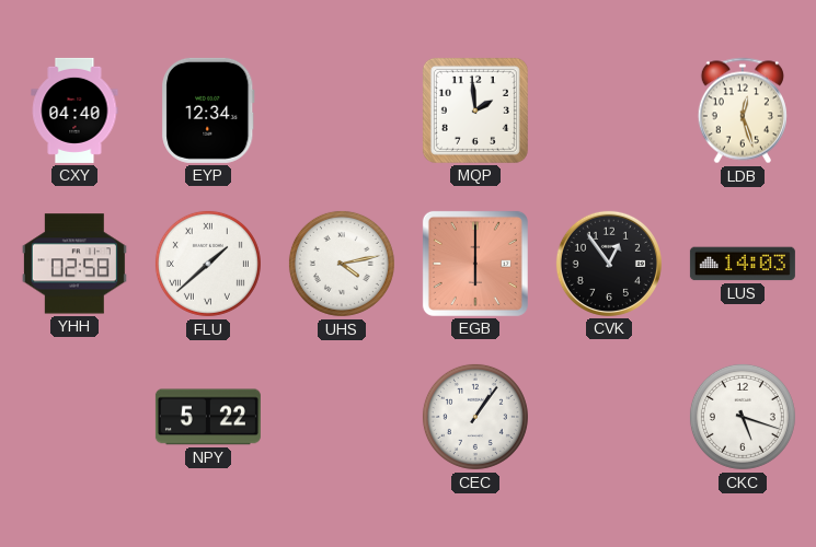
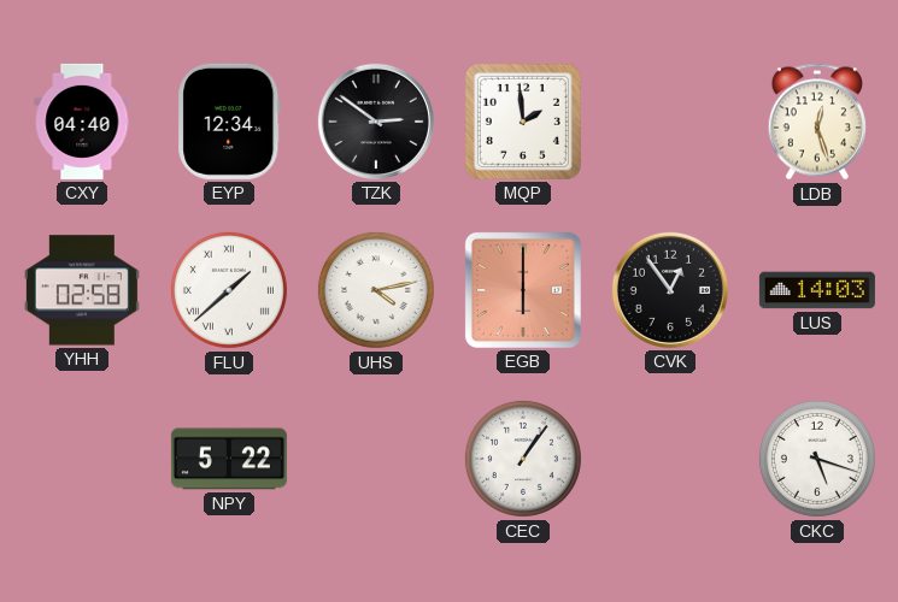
TZK: none -> 2:51 (376, 122)
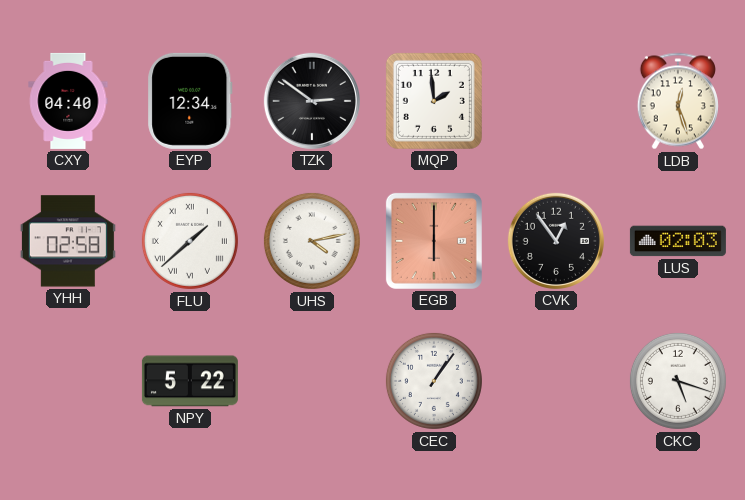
LUS: 14:03 -> 02:03 (678, 241)
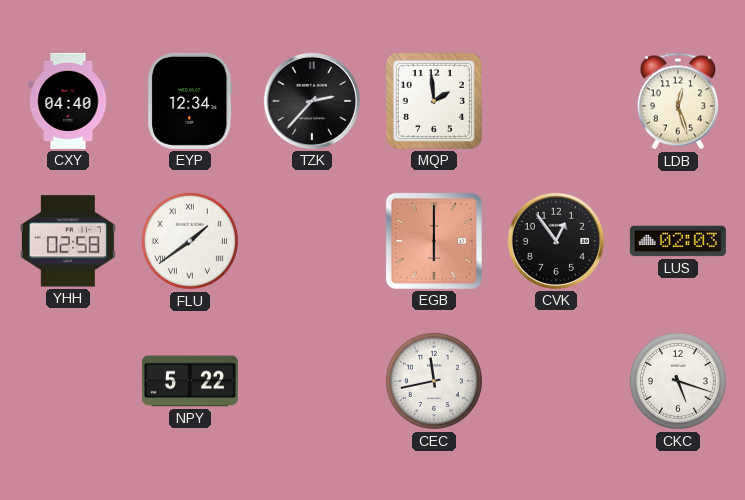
TZK: 2:51 -> 2:37 (312, 101)
FLU: 1:38 -> 1:39 (190, 241)
UHS: 4:13 -> none (312, 241)
CEC: 1:06 -> 11:43 (434, 381)
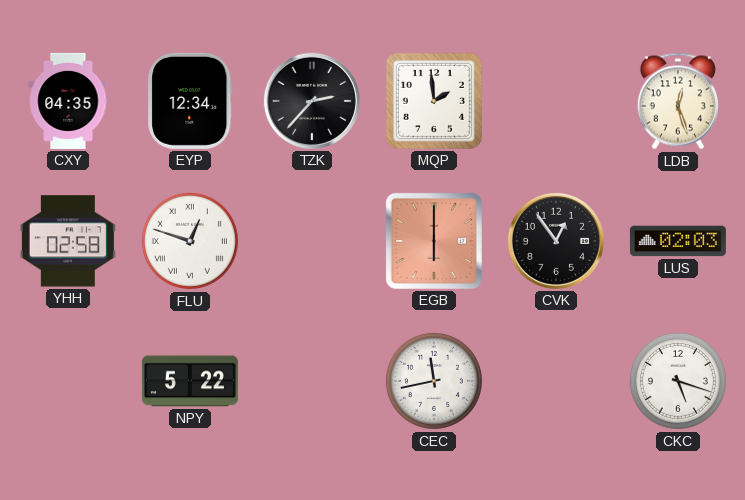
CXY: 04:40 -> 04:35 (68, 101)
FLU: 1:39 -> 12:48 (190, 241)
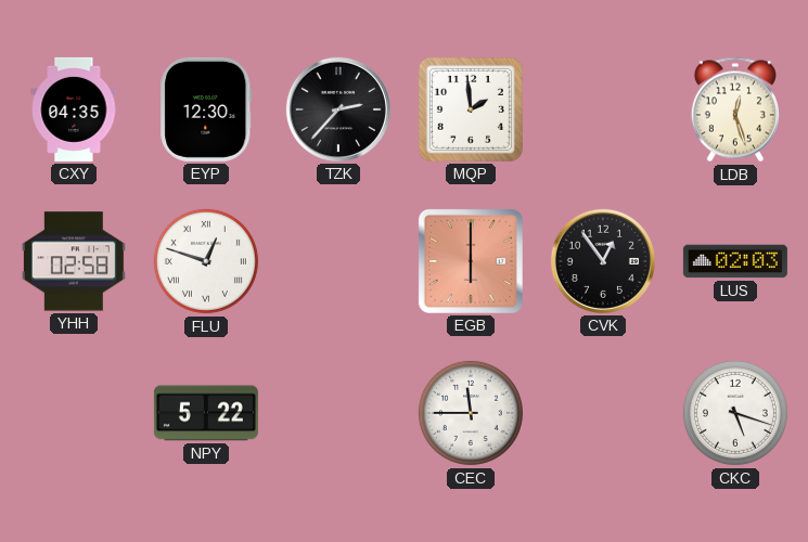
EYP: 12:34 -> 12:30 (206, 109)
CEC: 11:43 -> 11:45 (471, 413)
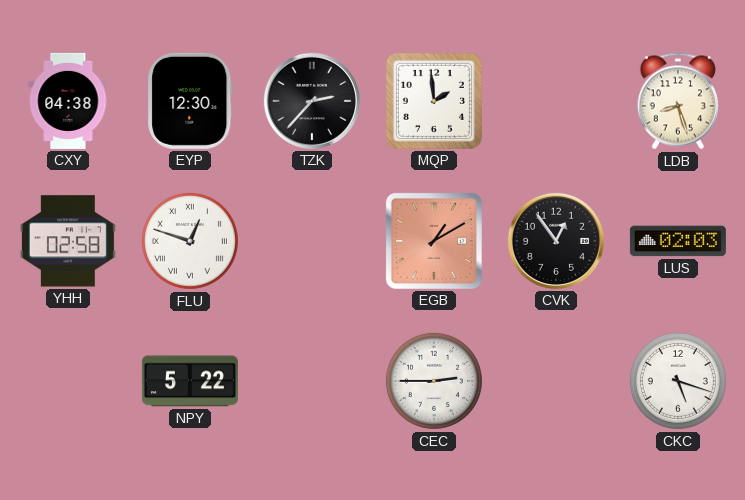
CXY: 04:35 -> 04:38 (68, 101)
LDB: 12:27 -> 8:27 (678, 101)
EGB: 6:00 -> 1:10 (434, 241)
CEC: 11:45 -> 2:45 (434, 381)
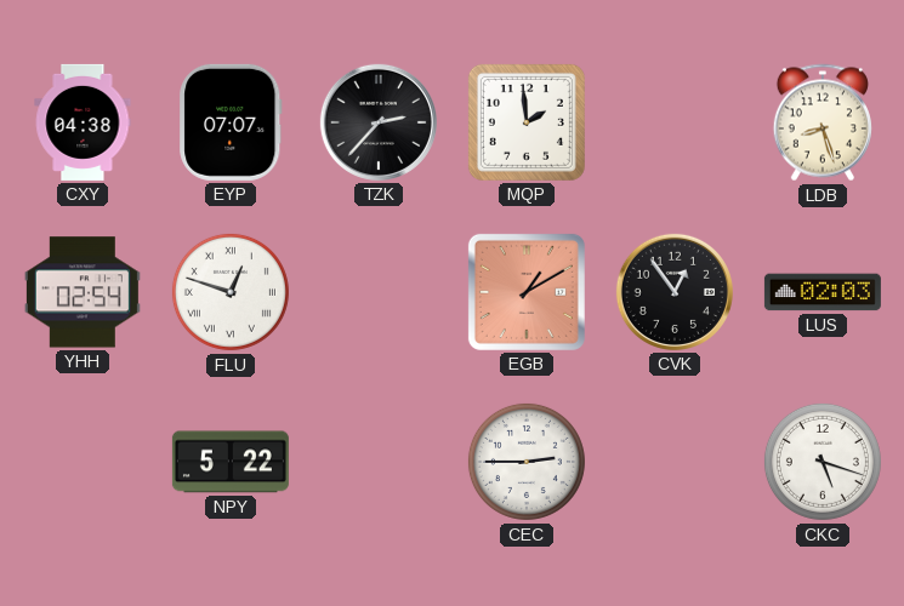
EYP: 12:30 -> 07:07 (231, 122)
YHH: 02:58 -> 02:54 (83, 292)
